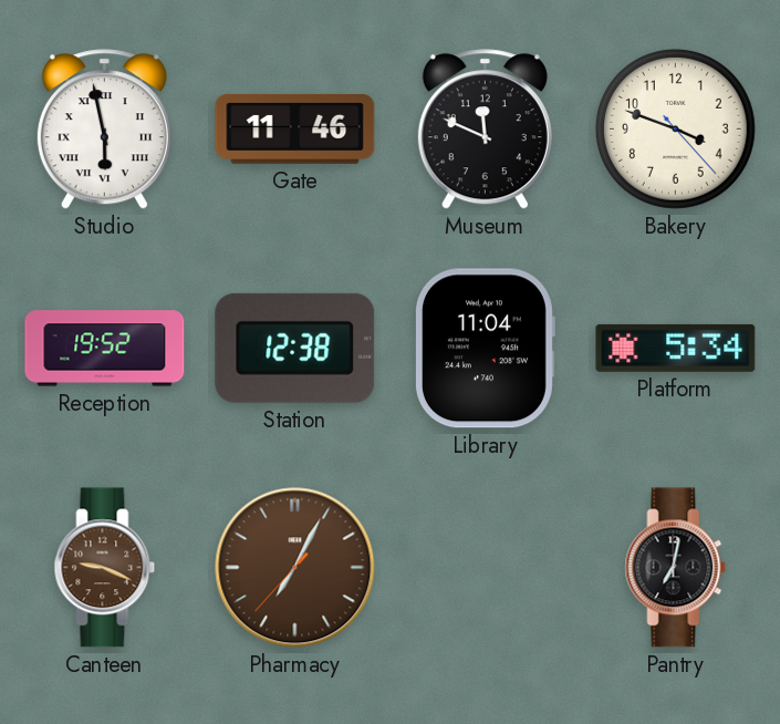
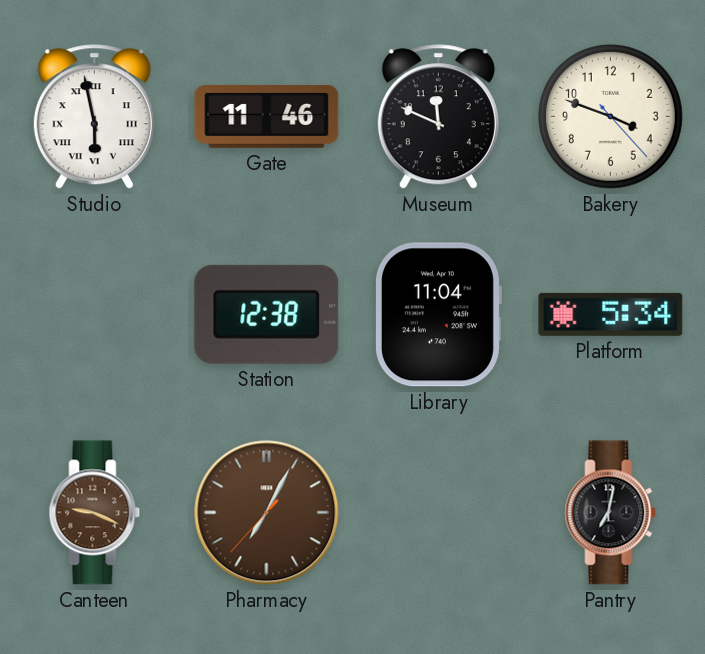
Reception: 19:52 -> none (105, 349)
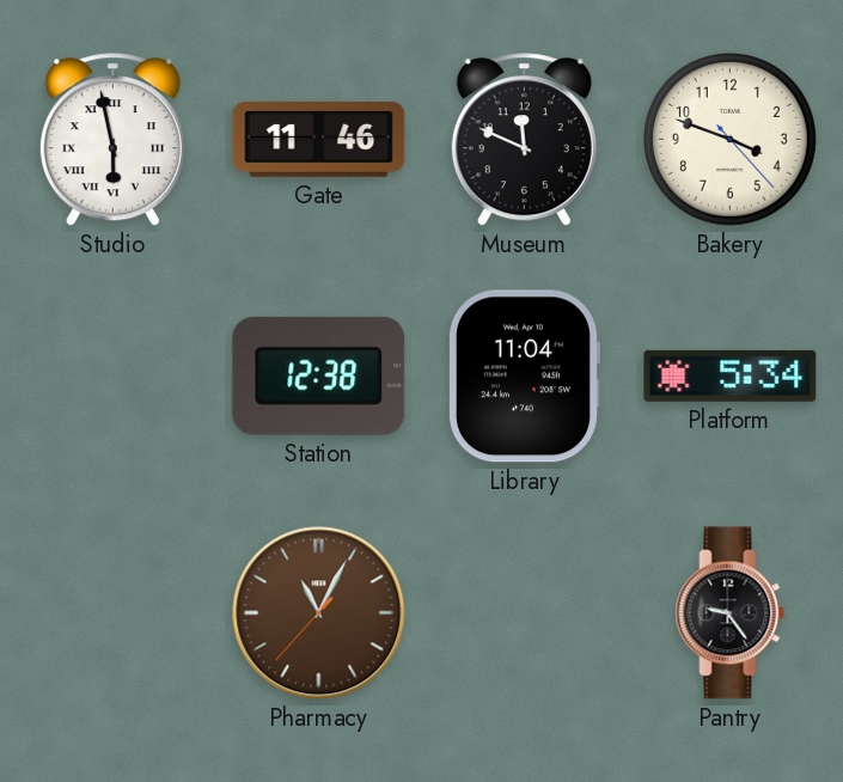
Canteen: 9:19 -> none (95, 513)
Pharmacy: 7:04 -> 11:04 (319, 613)
Pantry: 7:02 -> 9:24 (731, 613)
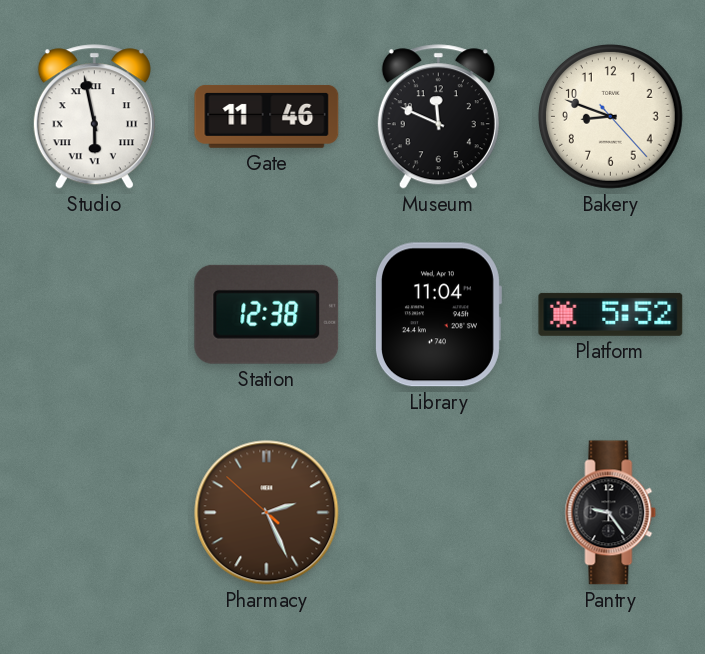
Bakery: 3:48 -> 8:48 (610, 116)
Platform: 5:34 -> 5:52 (611, 314)
Pharmacy: 11:04 -> 2:25 (267, 513)
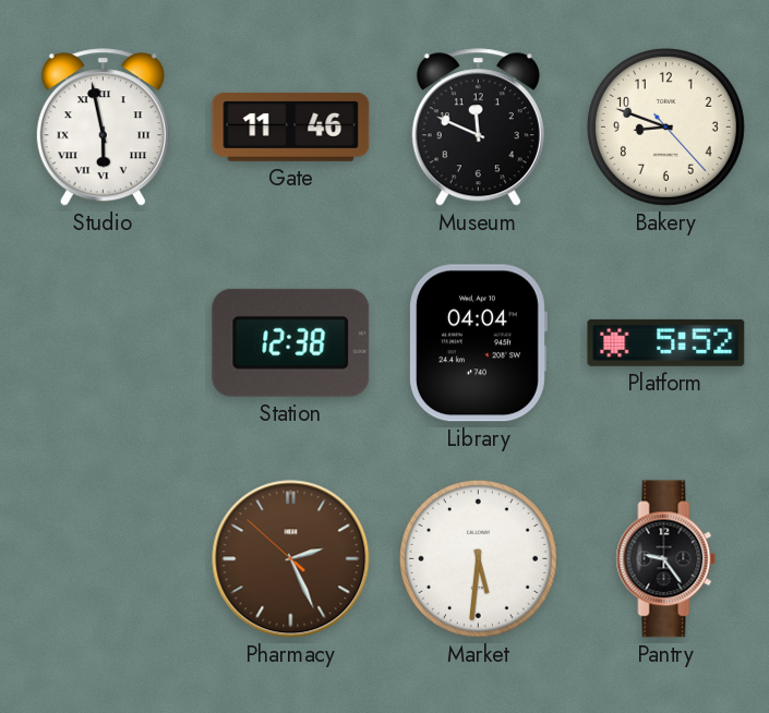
Library: 11:04 -> 04:04 (478, 343)
Market: none -> 5:31 (478, 558)
